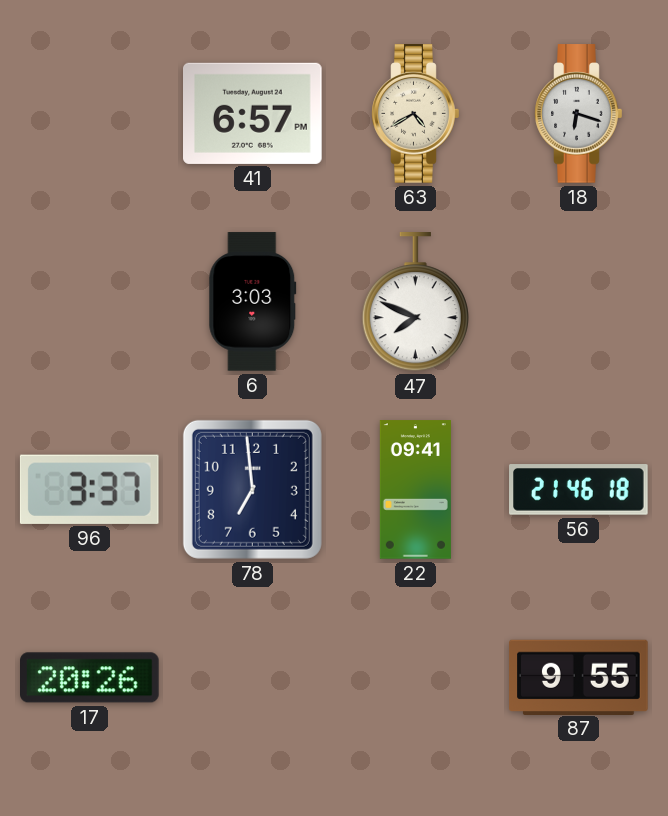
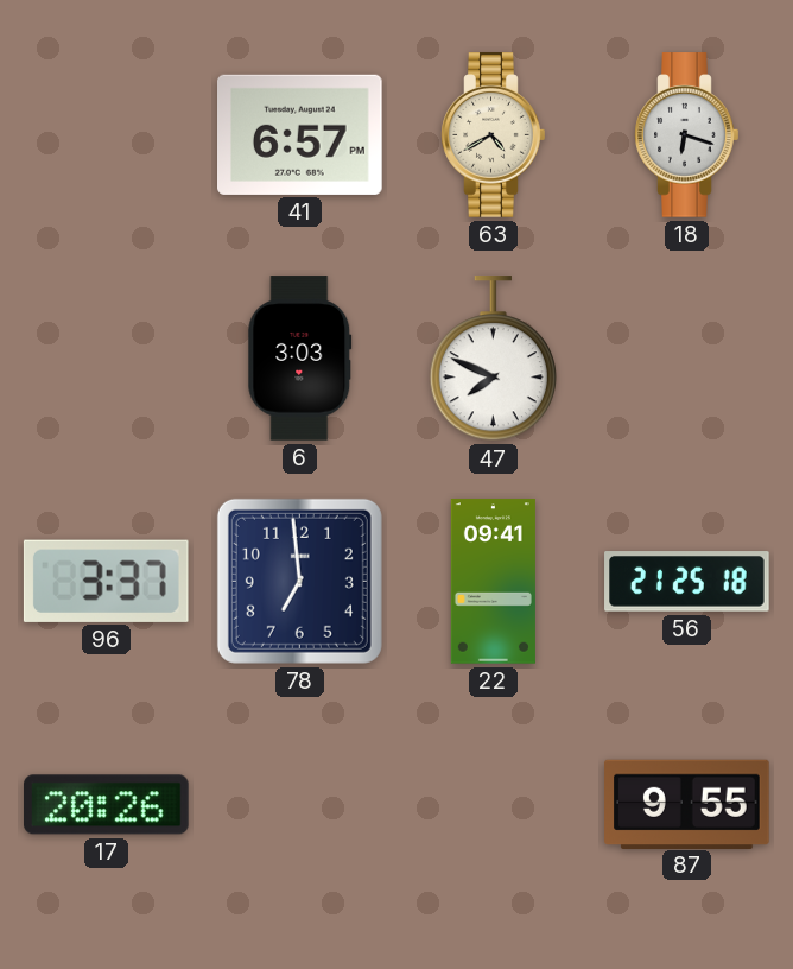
56: 21:46 -> 21:25 (687, 582)
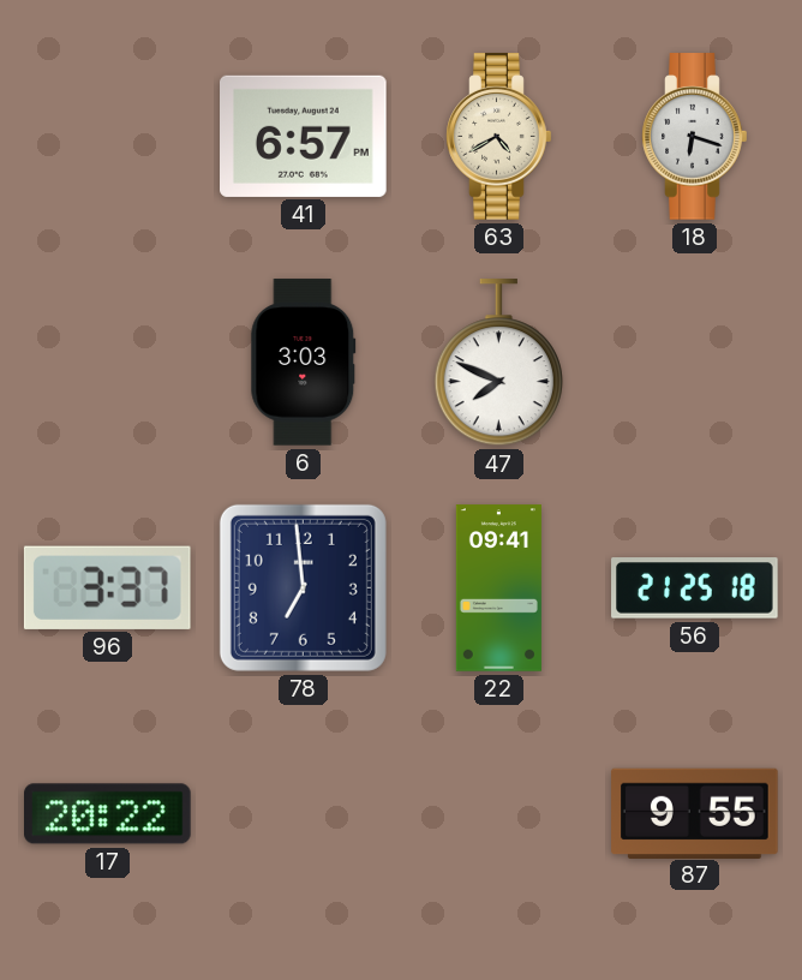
17: 20:26 -> 20:22 (108, 814)
